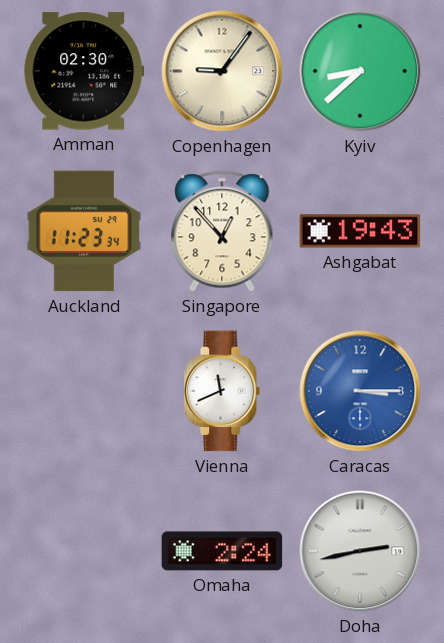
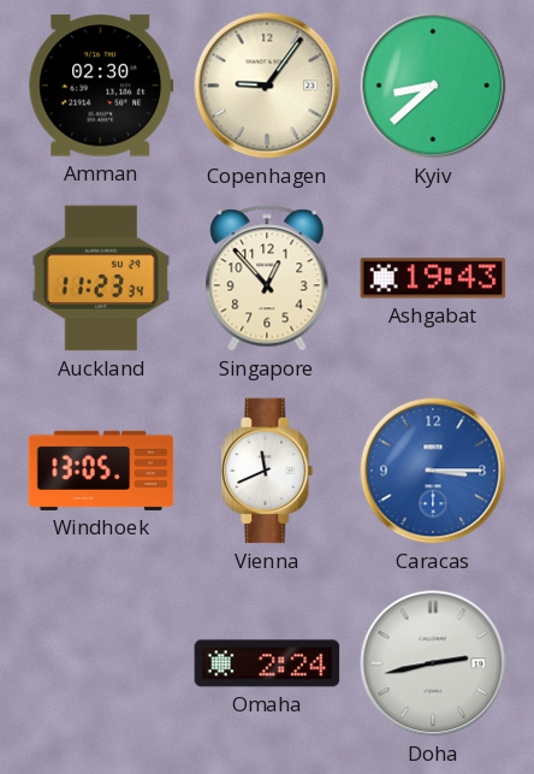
Windhoek: none -> 13:05 (101, 471)
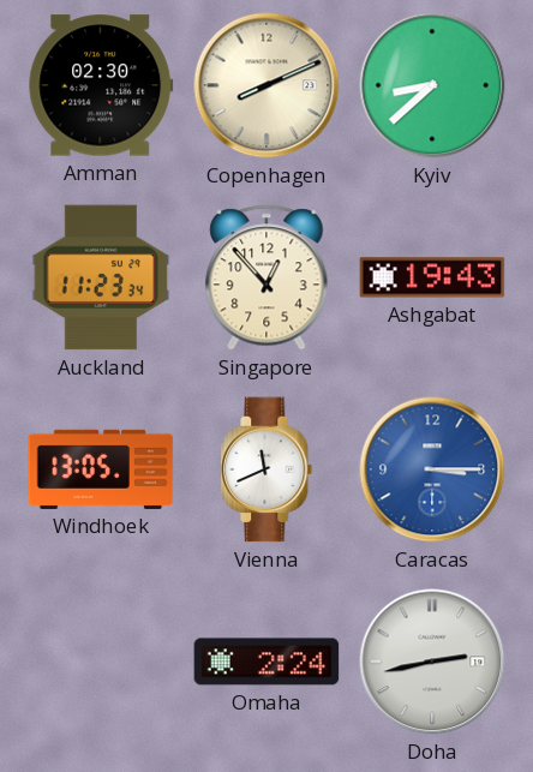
Copenhagen: 9:06 -> 8:11 (266, 85)
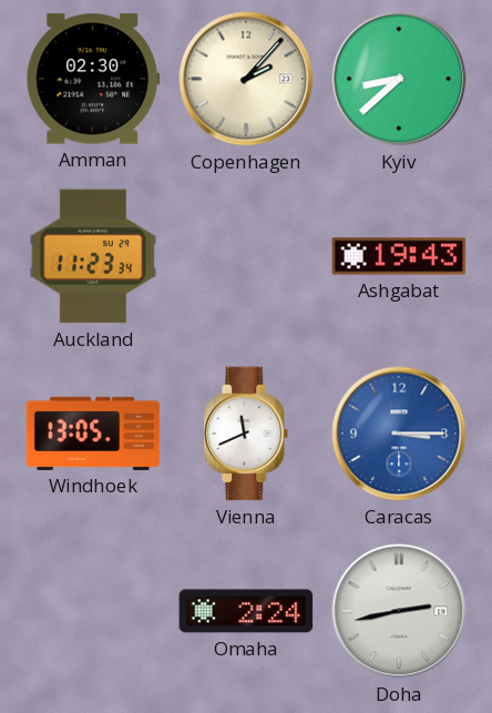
Copenhagen: 8:11 -> 2:07 (246, 79)
Singapore: 12:53 -> none (266, 277)
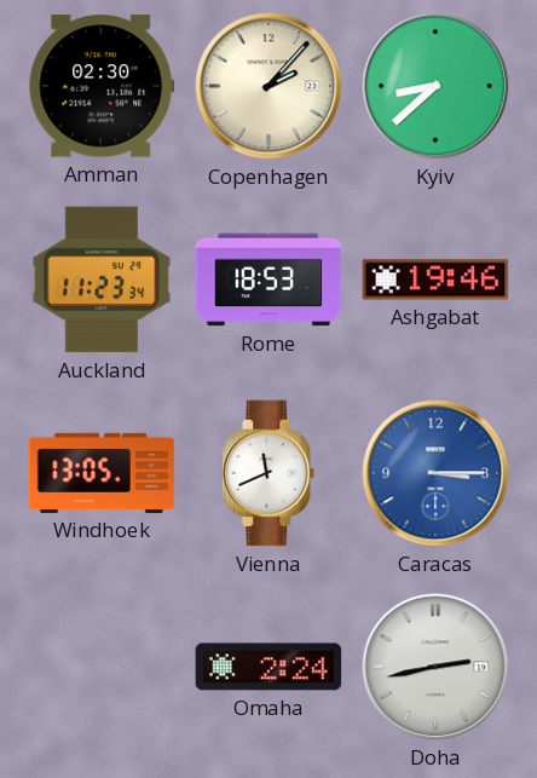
Rome: none -> 18:53 (268, 279)
Ashgabat: 19:43 -> 19:46 (435, 279)
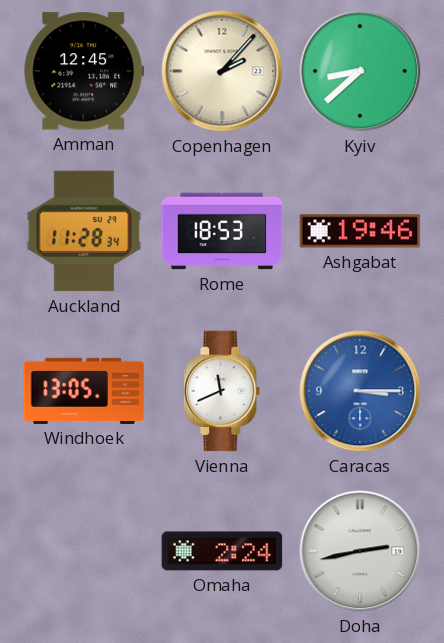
Amman: 02:30 -> 12:45 (84, 71)
Auckland: 11:23 -> 11:28 (84, 231)
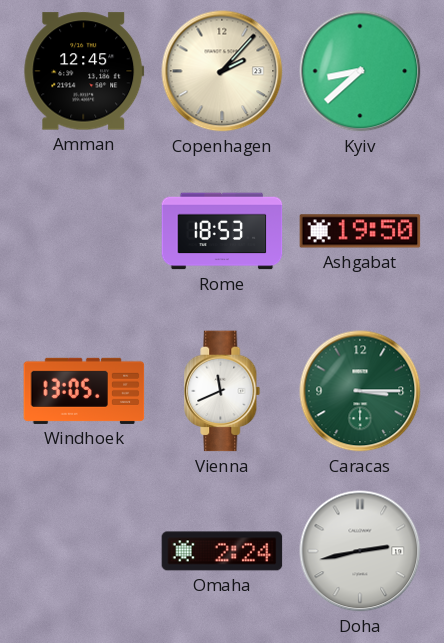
Auckland: 11:28 -> none (84, 231)
Ashgabat: 19:46 -> 19:50 (360, 231)
Caracas dial: blue -> green (360, 391)
